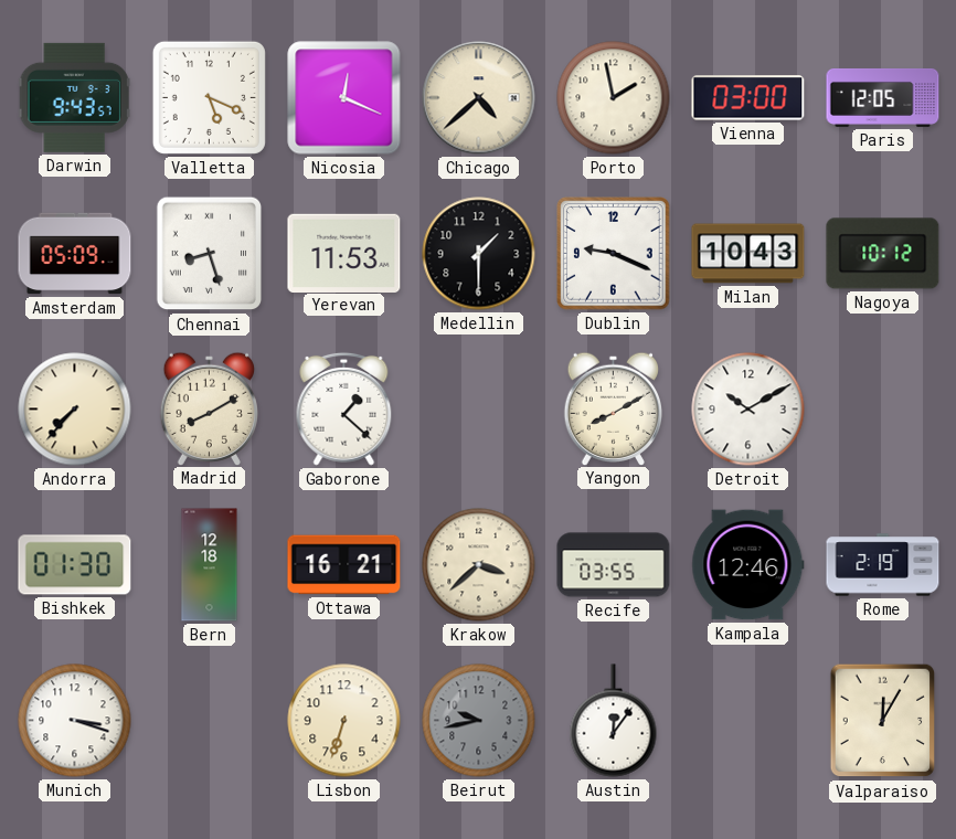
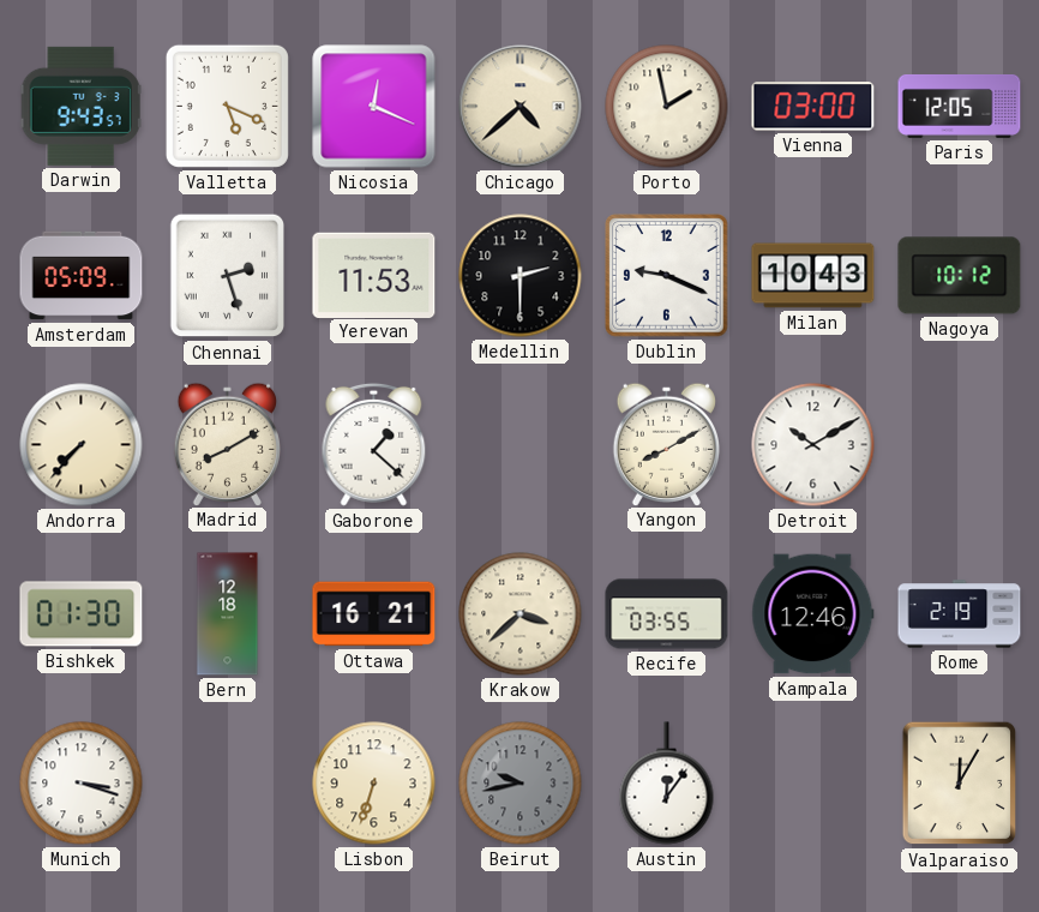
Chennai: 8:27 -> 2:27 (228, 276)
Medellin: 1:30 -> 2:30 (521, 276)
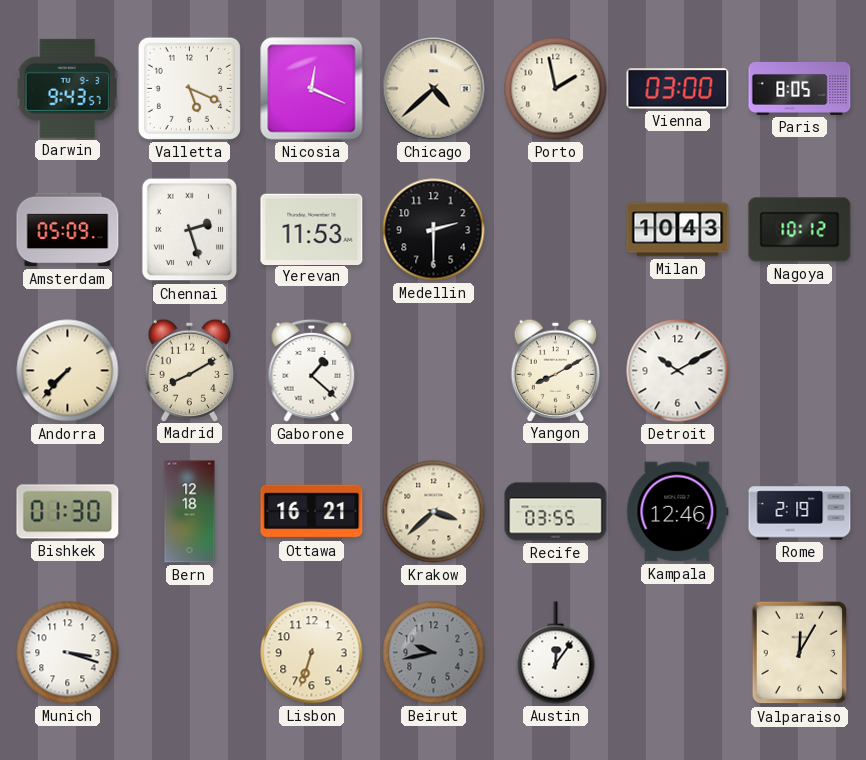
Paris: 12:05 -> 8:05 (800, 88)
Dublin: 9:19 -> none (667, 276)
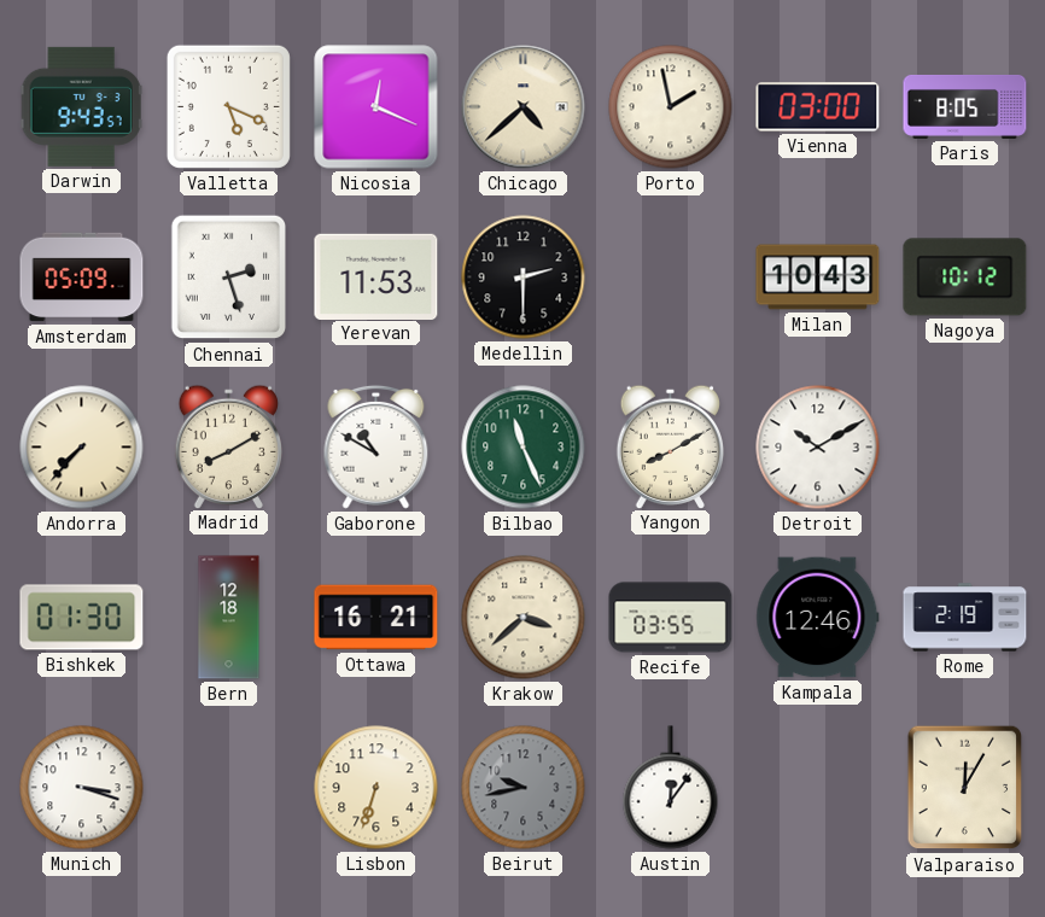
Gaborone: 1:22 -> 10:50 (376, 446)
Bilbao: none -> 11:26 (524, 448)
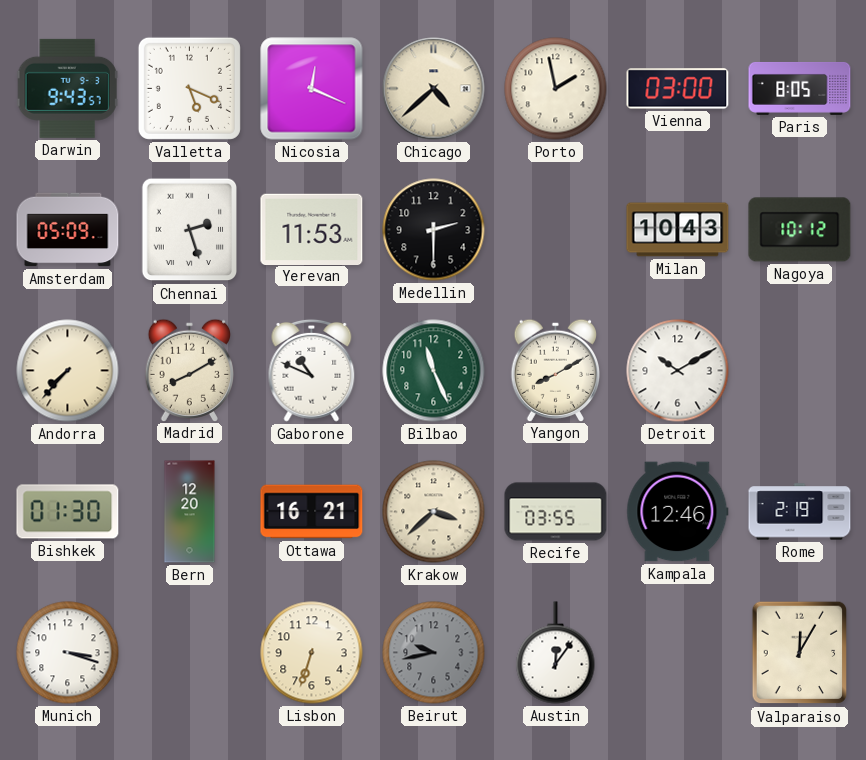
Gaborone: 10:50 -> 10:49 (312, 370)
Bern: 12:18 -> 12:20 (190, 512)
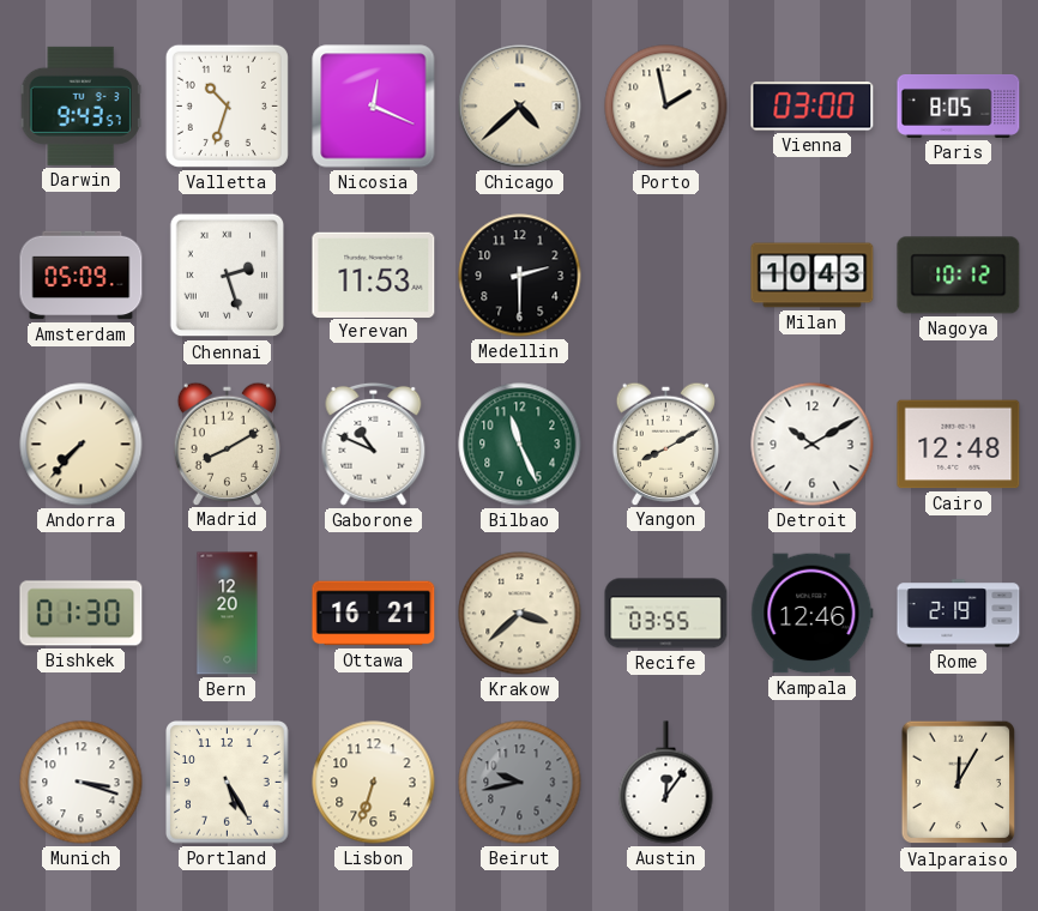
Valletta: 5:19 -> 10:33 (227, 105)
Cairo: none -> 12:48 (959, 445)
Portland: none -> 5:25 (228, 783)
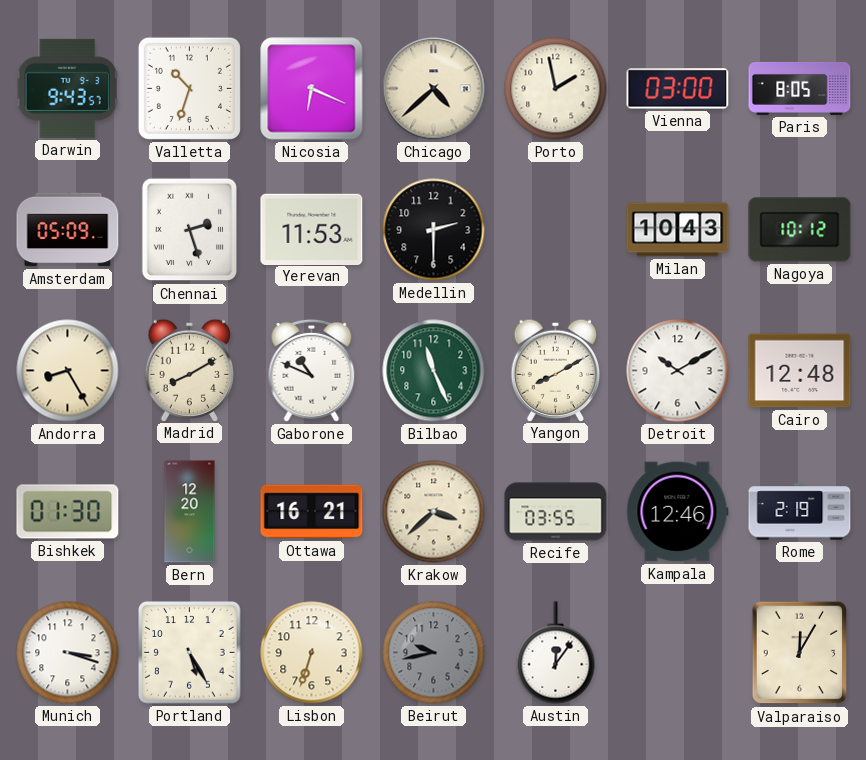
Nicosia: 12:19 -> 6:19 (312, 89)
Andorra: 7:37 -> 8:25 (68, 371)
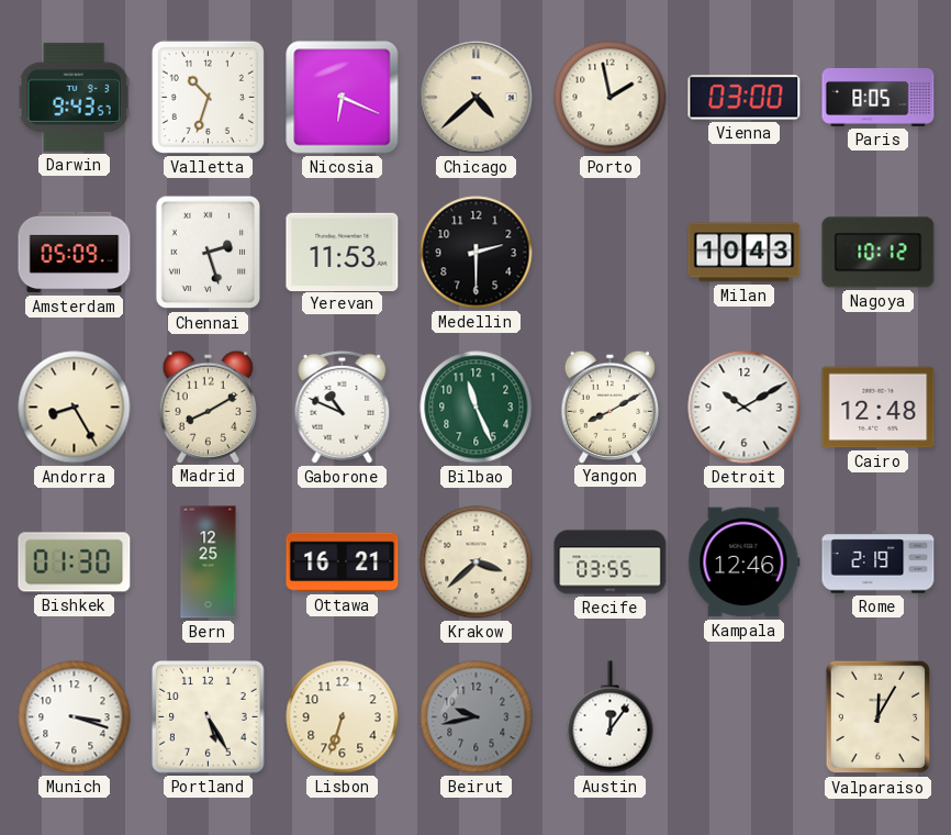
Bern: 12:20 -> 12:25 (209, 563)
